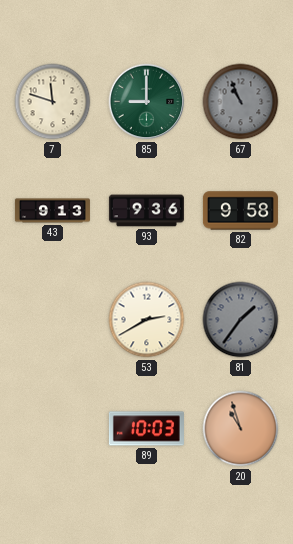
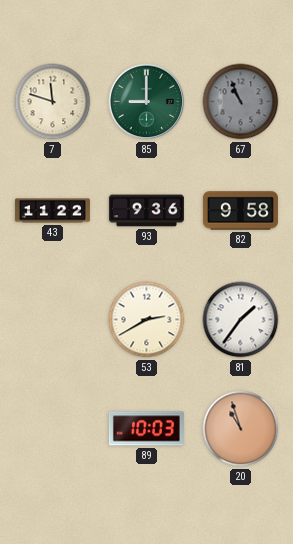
43: 9:13 -> 11:22 (52, 211)
81 dial: grey -> white (241, 320)
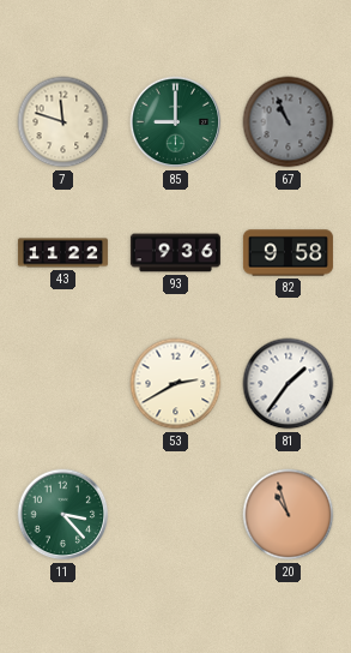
11: none -> 3:23 (63, 515)
89: 10:03 -> none (146, 429)
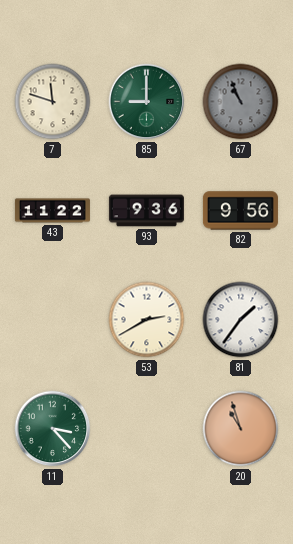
82: 9:58 -> 9:56 (240, 211)
